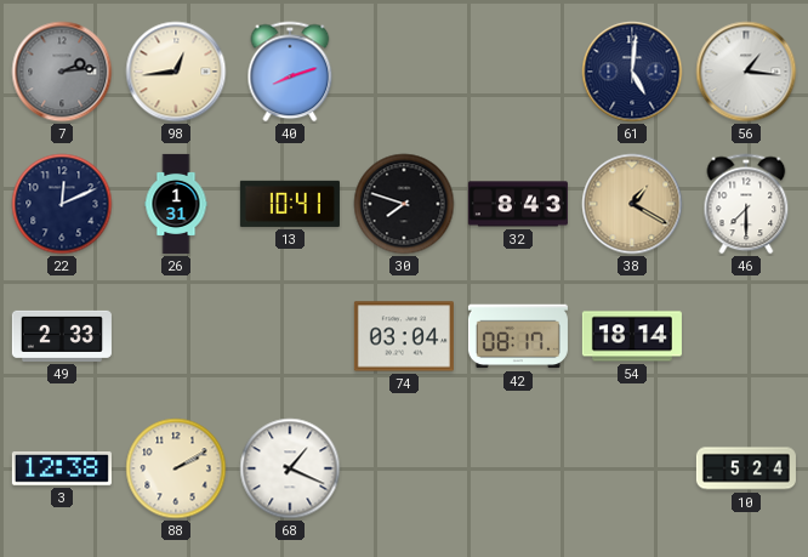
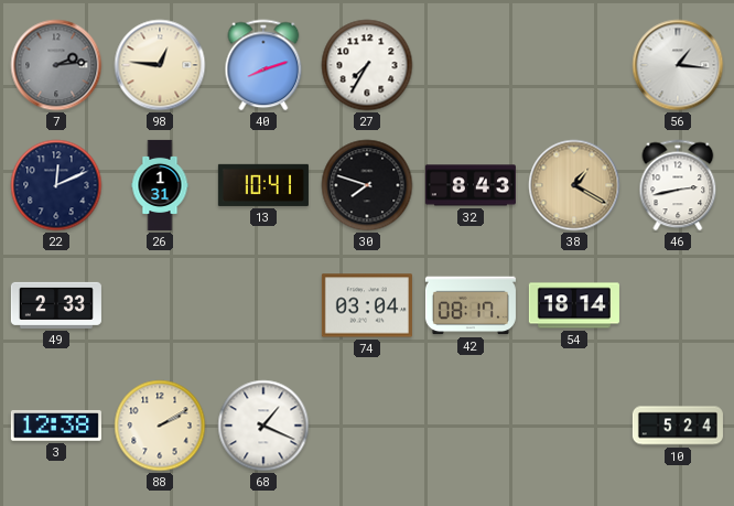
98: 12:44 -> 12:46 (160, 65)
27: none -> 7:35 (367, 65)
61: 5:01 -> none (632, 72)
46: 7:30 -> 2:43 (678, 185)
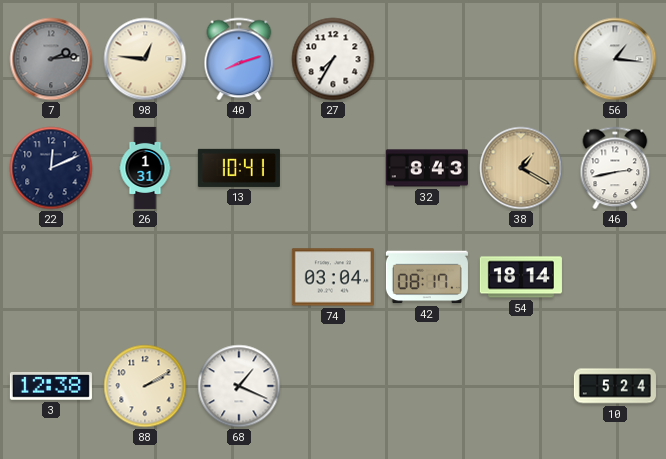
30: 7:48 -> none (367, 185)
49: 2:33 -> none (56, 305)
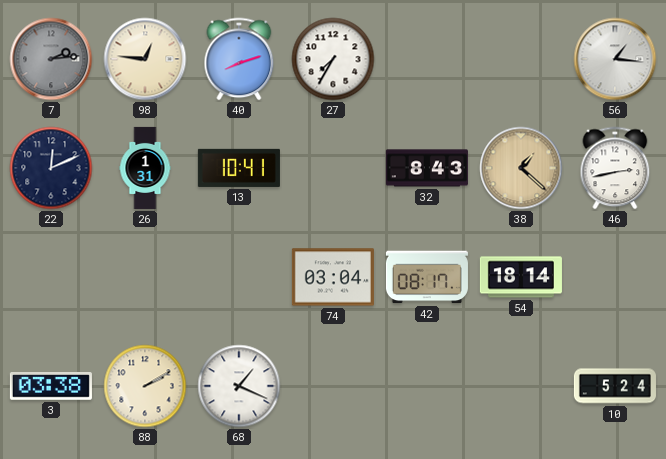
38: 1:20 -> 1:22 (521, 168)
3: 12:38 -> 03:38 (51, 386)
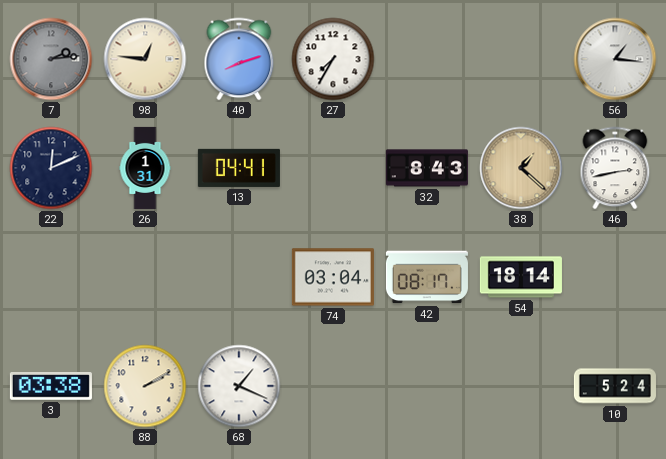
13: 10:41 -> 04:41 (239, 168)
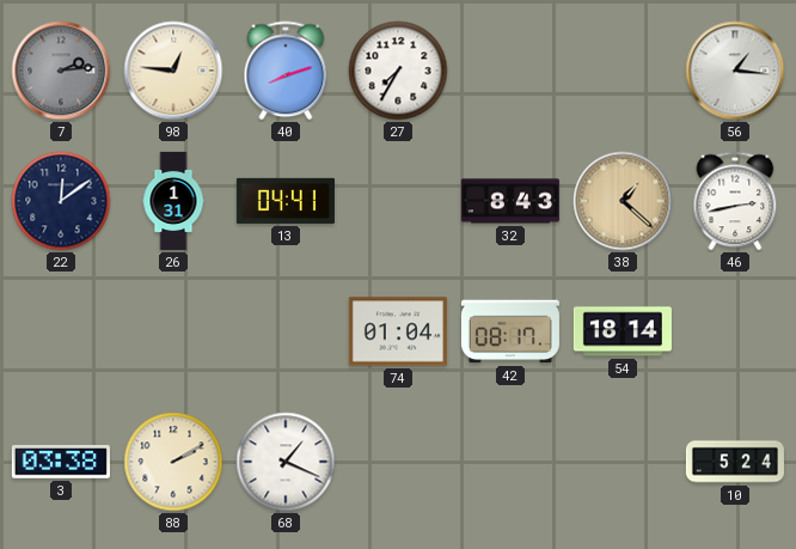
22: 12:11 -> 12:09 (61, 201)
74: 03:04 -> 01:04 (398, 331)
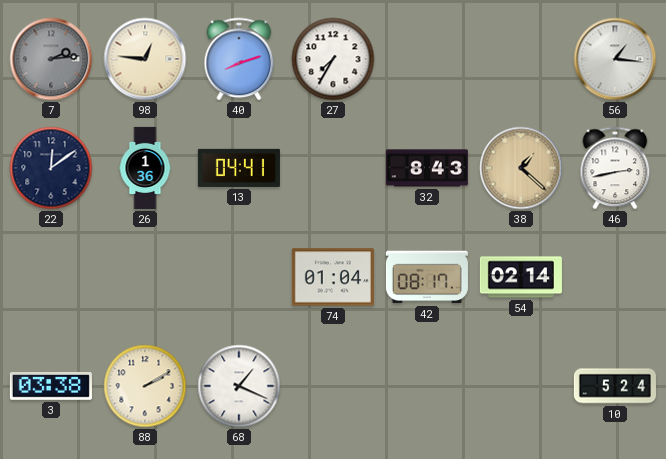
26: 1:31 -> 1:36 (145, 168)
54: 18:14 -> 02:14 (521, 277)
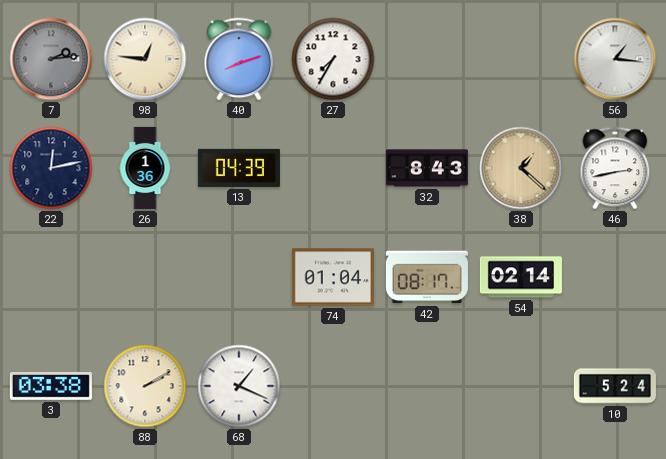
22: 12:09 -> 12:13 (51, 168)
13: 04:41 -> 04:39 (239, 168)
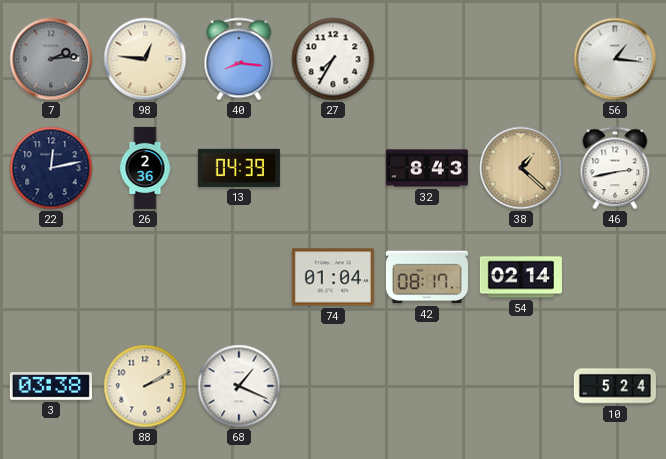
40: 8:12 -> 8:16 (239, 59)
26: 1:36 -> 2:36 (145, 168)
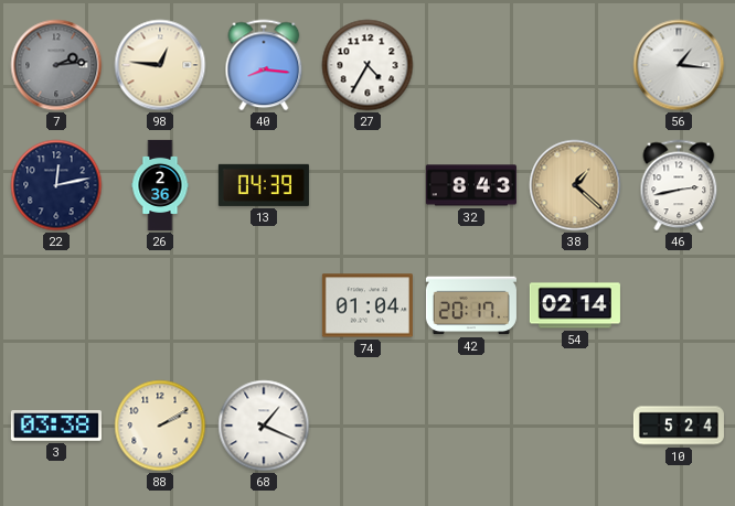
27: 7:35 -> 4:35 (367, 65)
42: 08:17 -> 20:17 (471, 305)
